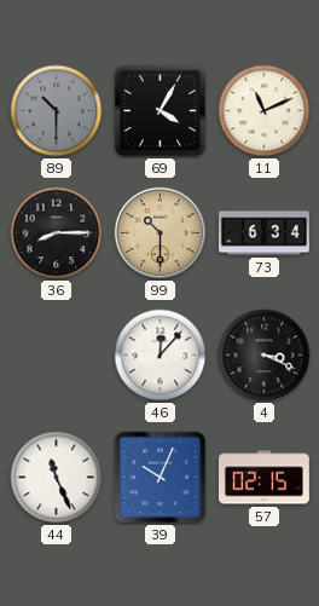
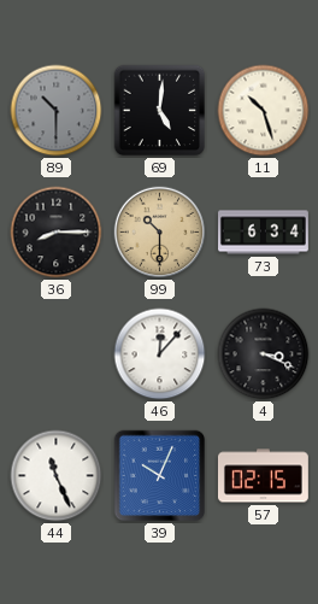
69: 4:05 -> 5:01 (160, 111)
11: 11:11 -> 10:27 (264, 111)
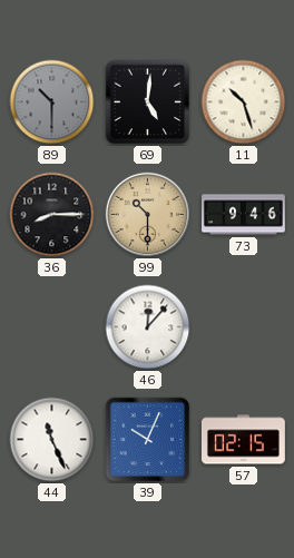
73: 6:34 -> 9:46 (244, 215)
4: 3:19 -> none (264, 354)
